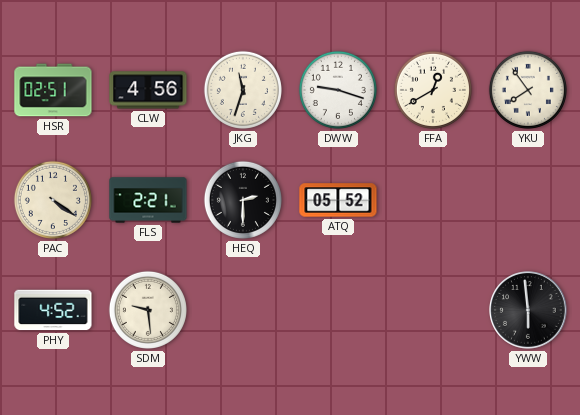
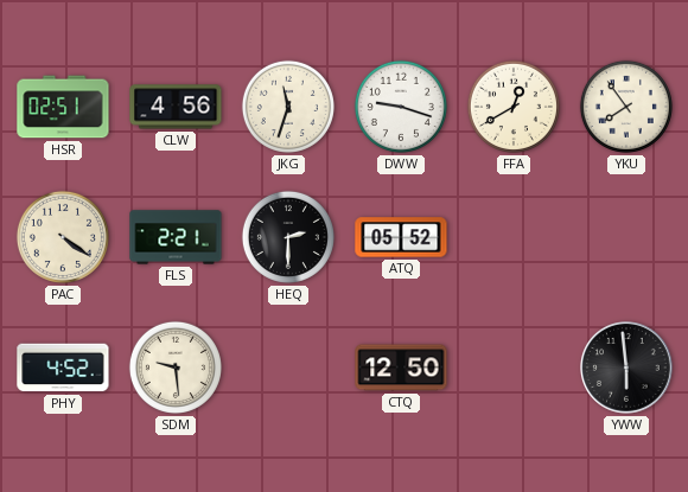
CTQ: none -> 12:50 (401, 368)
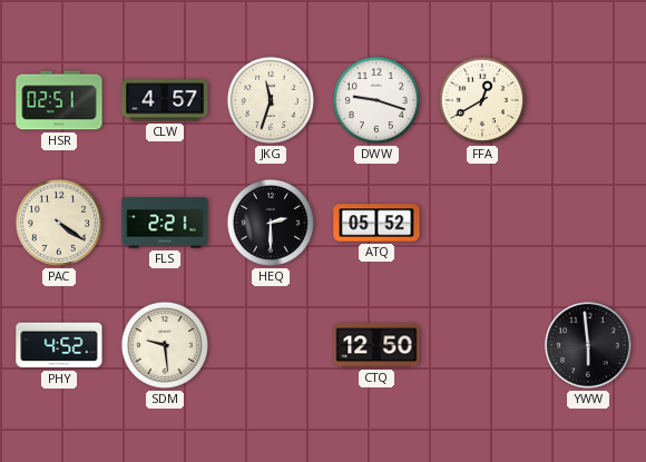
CLW: 4:56 -> 4:57 (165, 100)
YKU: 7:54 -> none (626, 107)
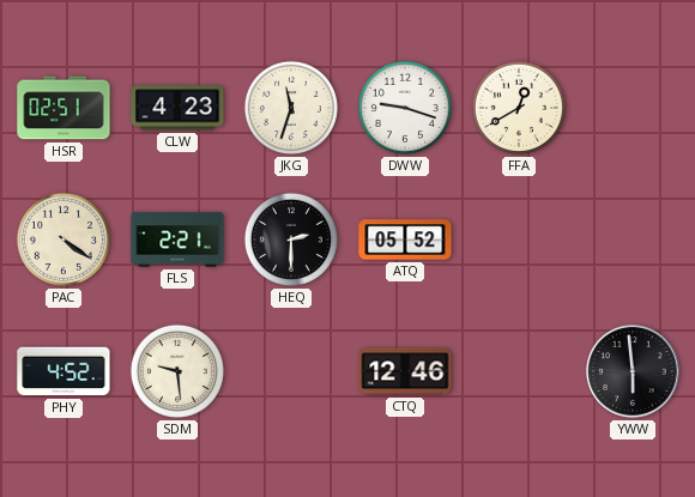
CLW: 4:57 -> 4:23 (177, 108)
CTQ: 12:50 -> 12:46 (405, 371)
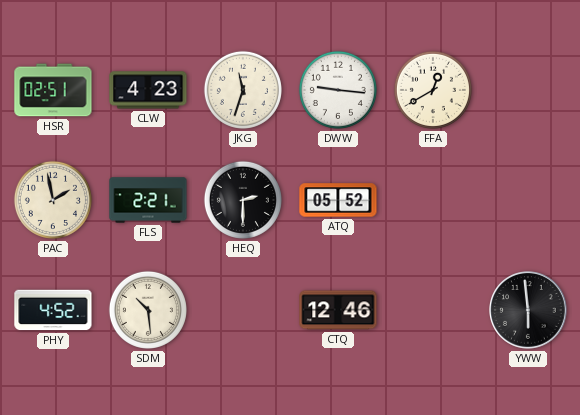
DWW: 9:18 -> 9:16 (338, 90)
PAC: 4:21 -> 1:58 (53, 200)
SDM: 9:29 -> 10:29 (148, 310)
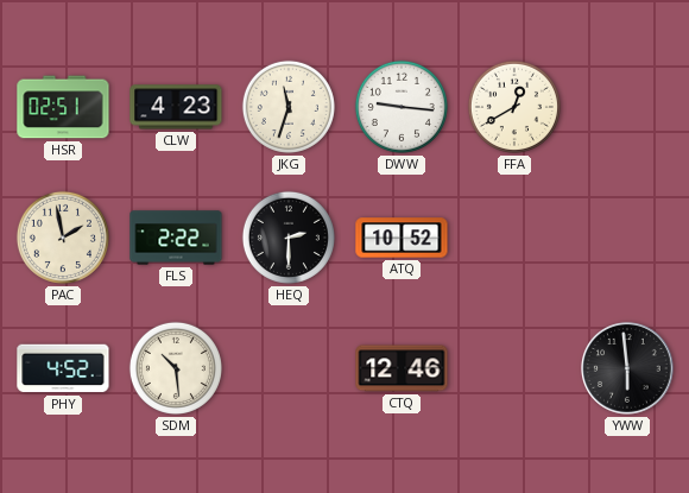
FLS: 2:21 -> 2:22 (176, 238)
ATQ: 05:52 -> 10:52 (402, 238)
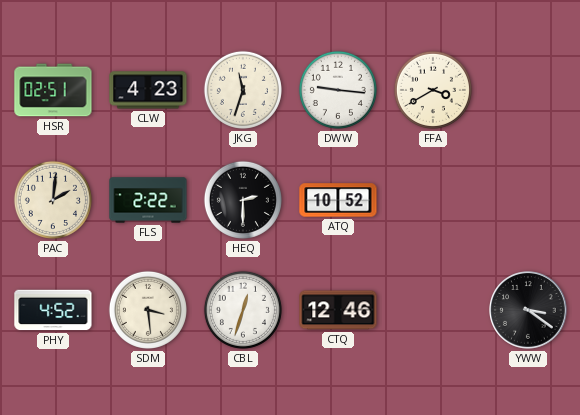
FFA: 12:40 -> 3:40 (433, 90)
PAC: 1:58 -> 2:01 (53, 200)
SDM: 10:29 -> 3:29 (148, 310)
CBL: none -> 12:33 (243, 310)
YWW: 5:59 -> 3:21 (529, 311)
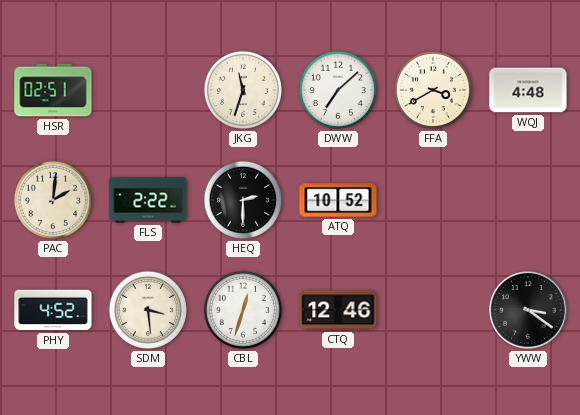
CLW: 4:23 -> none (148, 90)
DWW: 9:16 -> 7:08 (338, 90)
WQJ: none -> 4:48 (528, 90)
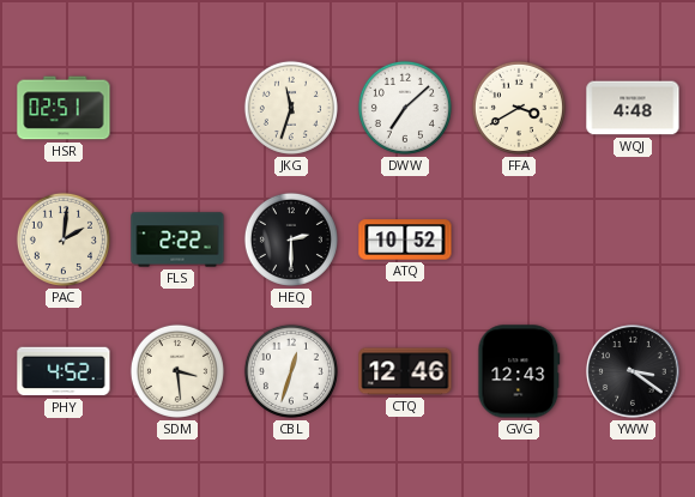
GVG: none -> 12:43 (519, 371)
